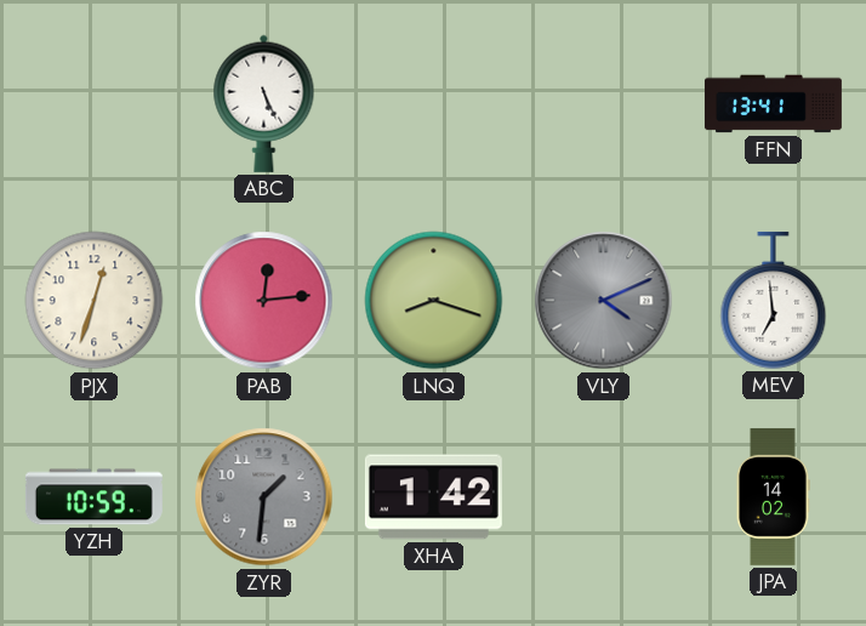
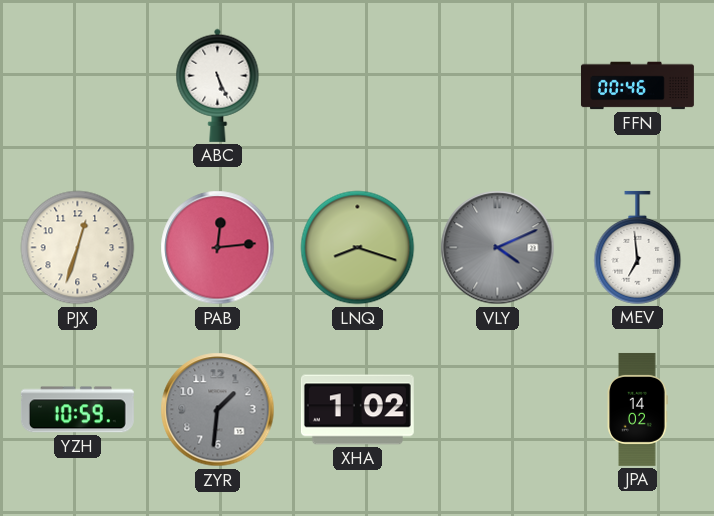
FFN: 13:41 -> 00:46 (637, 86)
XHA: 1:42 -> 1:02 (357, 410)
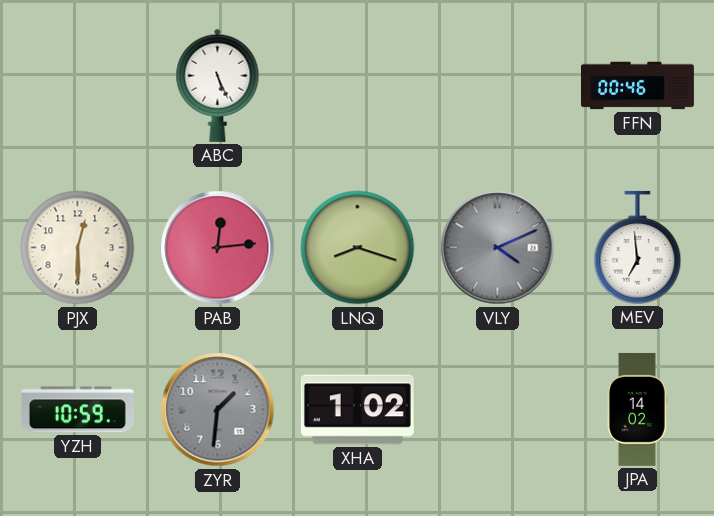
PJX: 12:33 -> 12:30 (78, 248)
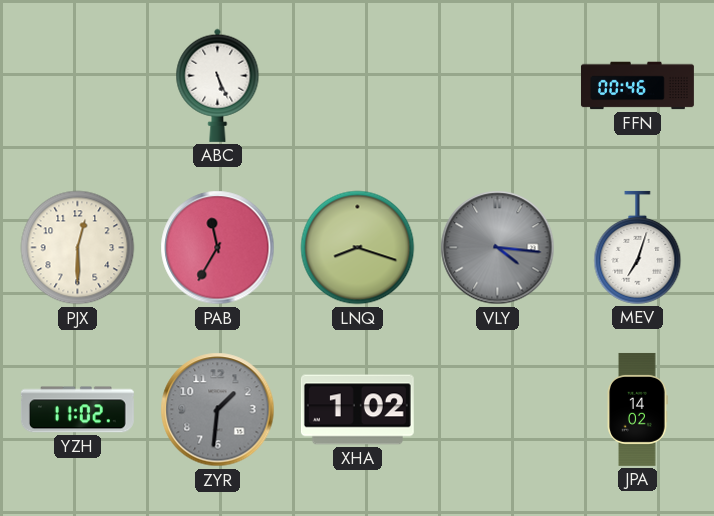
PAB: 12:14 -> 11:35 (218, 248)
VLY: 4:11 -> 4:16 (498, 248)
MEV: 6:59 -> 7:03 (638, 247)
YZH: 10:59 -> 11:02 (77, 410)
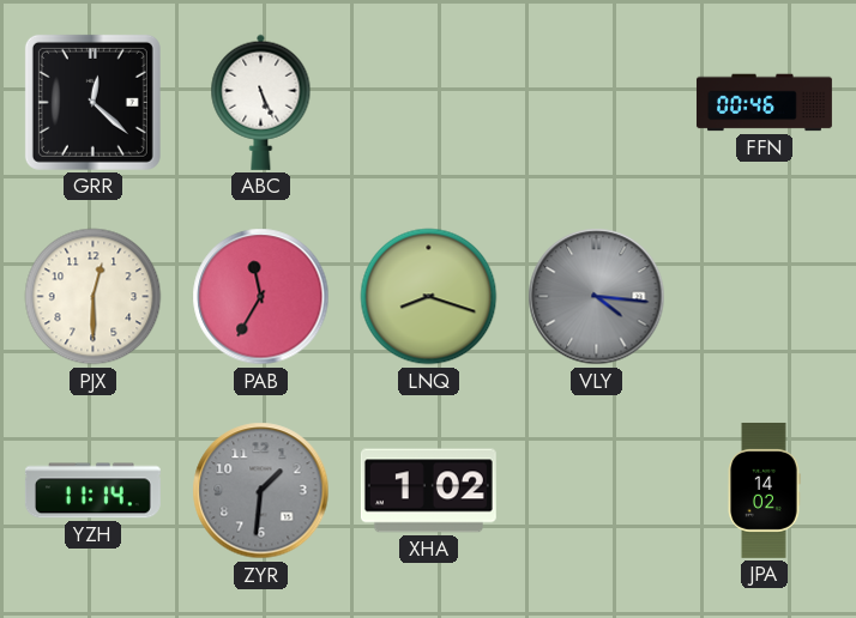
GRR: none -> 12:22 (92, 102)
MEV: 7:03 -> none (638, 247)
YZH: 11:02 -> 11:14 (92, 491)
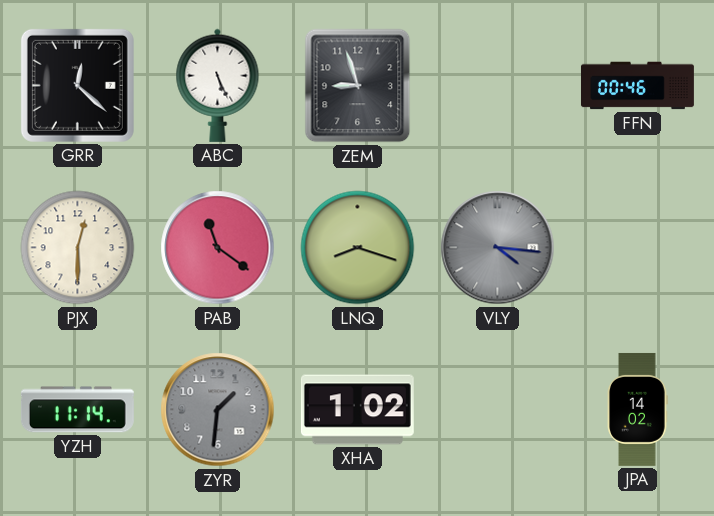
ZEM: none -> 8:57 (358, 86)
PAB: 11:35 -> 11:21 (218, 248)
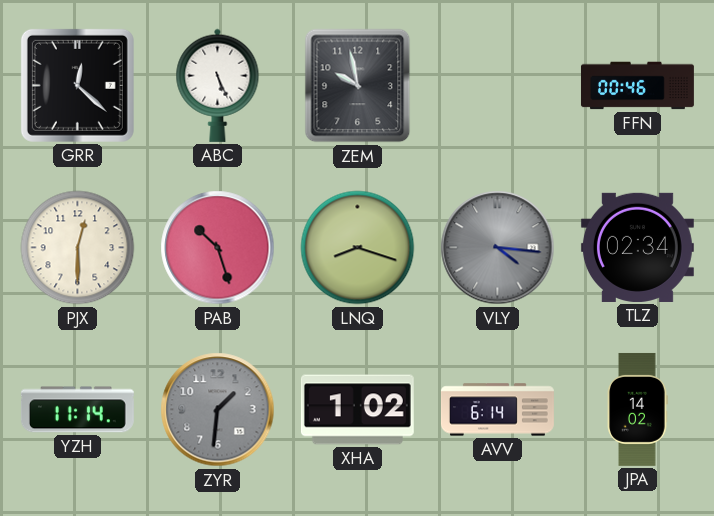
ZEM: 8:57 -> 9:58 (358, 86)
PAB: 11:21 -> 10:27 (218, 248)
TLZ: none -> 02:34 (637, 247)
AVV: none -> 6:14 (497, 410)
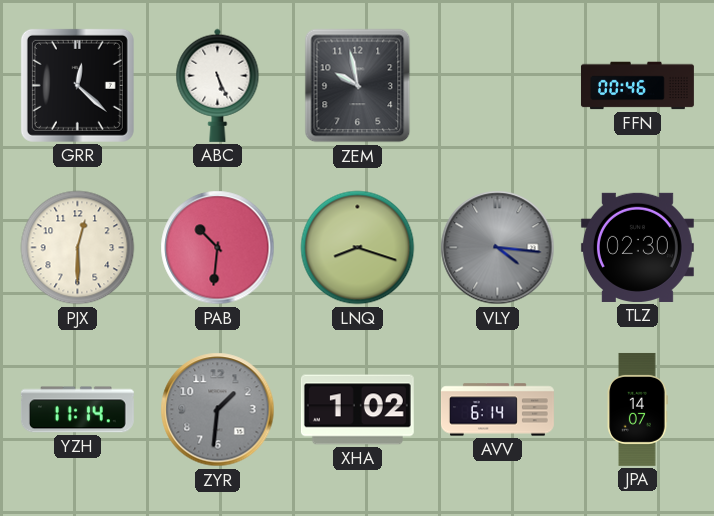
PAB: 10:27 -> 10:31 (218, 248)
TLZ: 02:34 -> 02:30 (637, 247)
JPA: 14:02 -> 14:07 (637, 409)
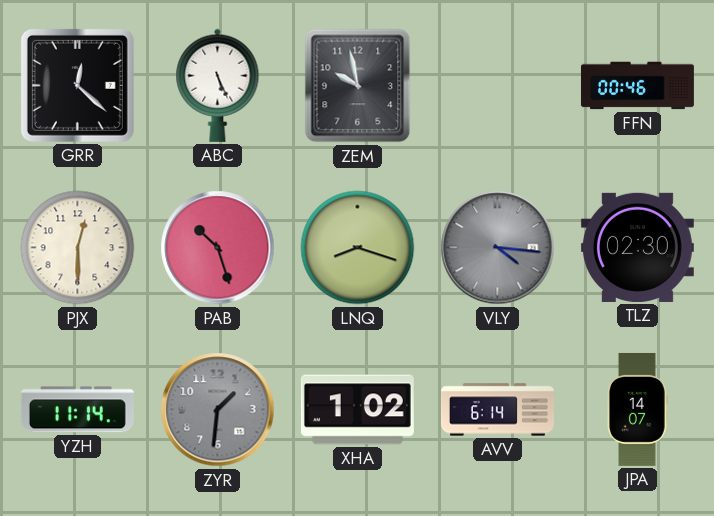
PAB: 10:31 -> 10:27 (218, 248)
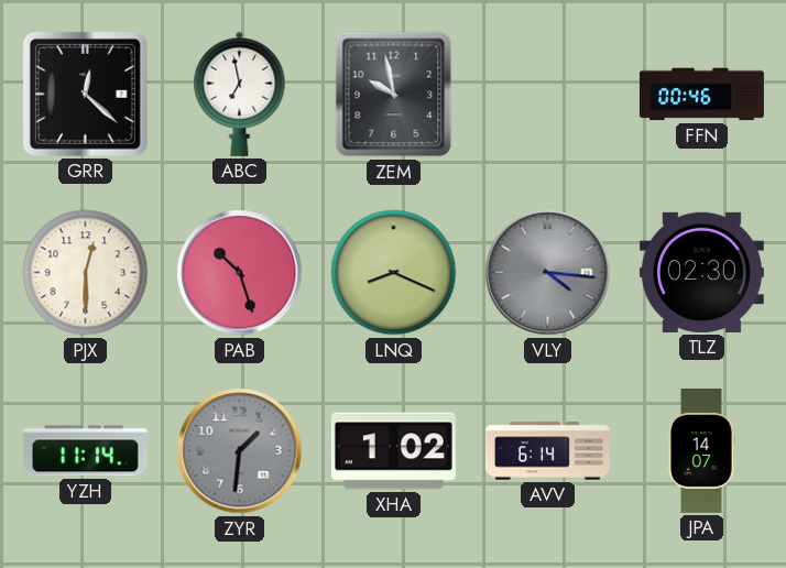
ABC: 5:26 -> 6:58 (240, 94)
LNQ: 8:18 -> 8:19 (394, 273)
